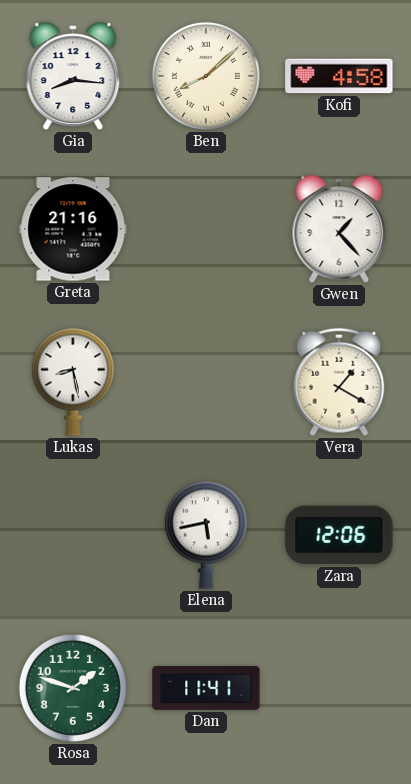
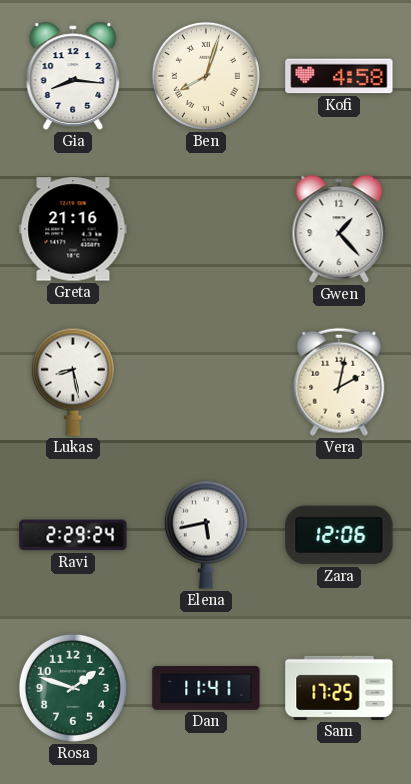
Ben: 8:08 -> 8:03 (206, 76)
Vera: 1:20 -> 2:02 (339, 382)
Ravi: none -> 2:29 (73, 535)
Sam: none -> 17:25 (339, 688)
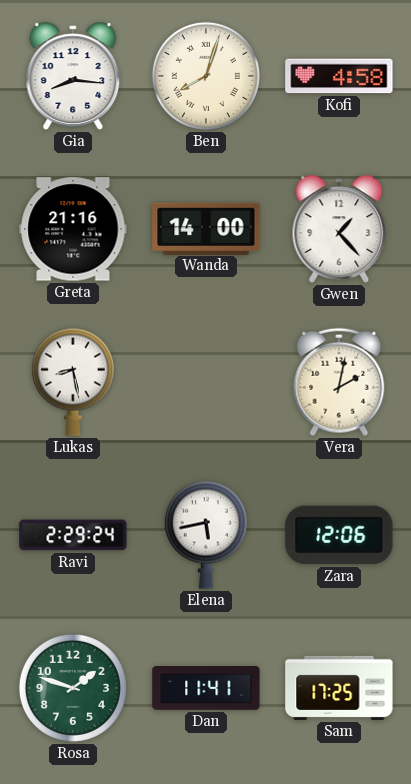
Wanda: none -> 14:00 (206, 228)
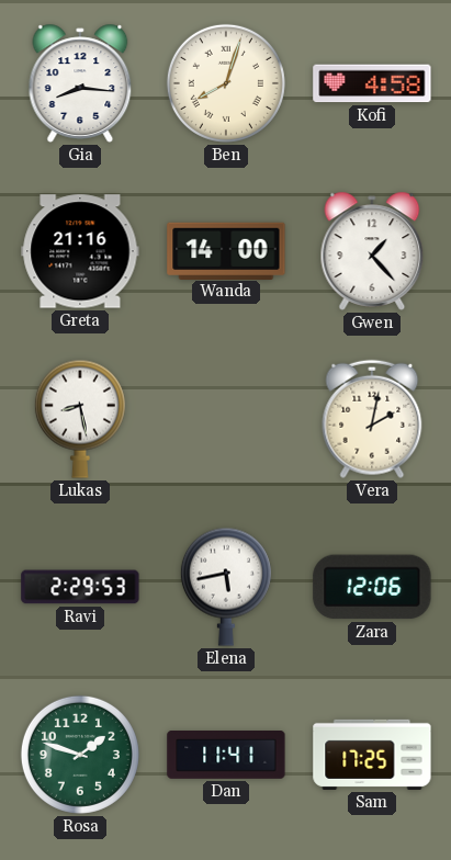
Ravi: 2:29:24 -> 2:29:53 (80, 587)
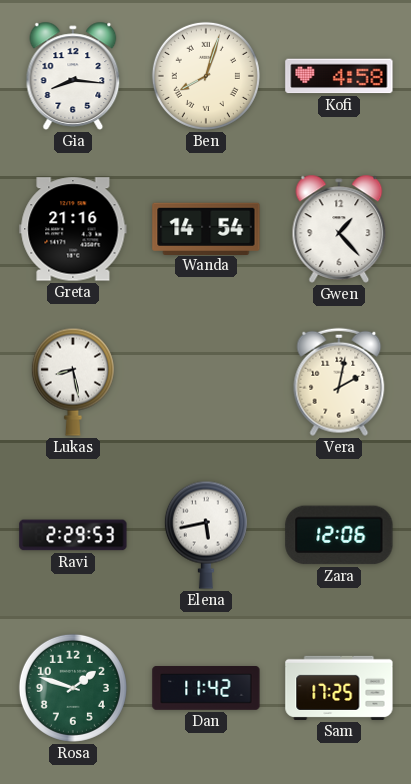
Wanda: 14:00 -> 14:54 (206, 228)
Dan: 11:41 -> 11:42 (206, 689)
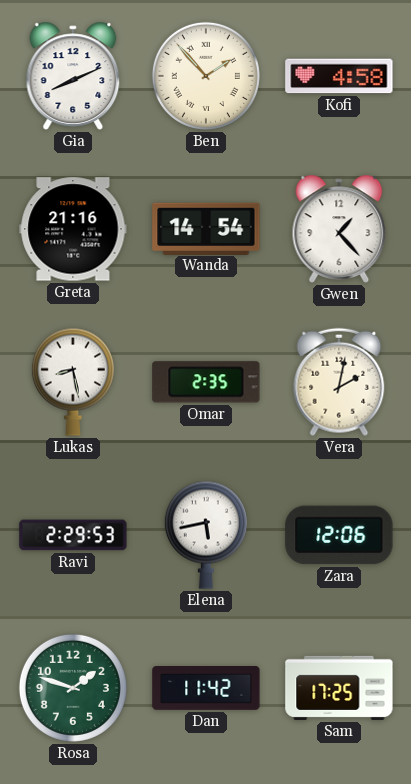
Gia: 8:16 -> 8:11 (73, 76)
Ben: 8:03 -> 1:53 (206, 76)
Omar: none -> 2:35 (206, 382)
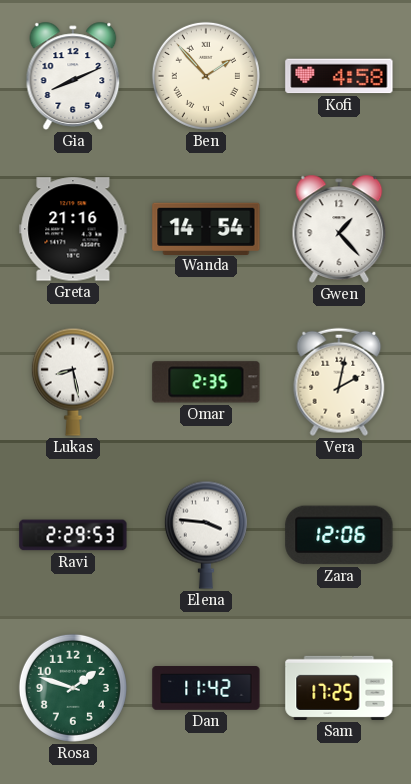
Elena: 5:43 -> 3:46 (206, 535)
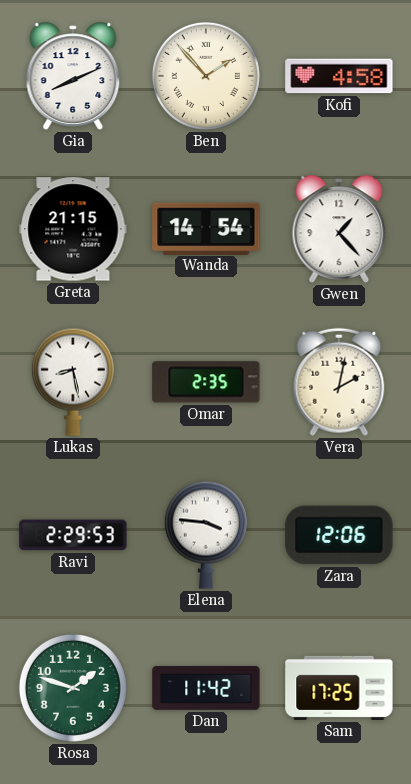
Greta: 21:16 -> 21:15 (73, 229)
